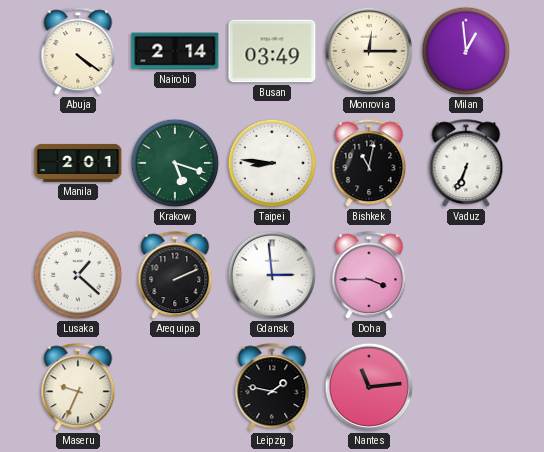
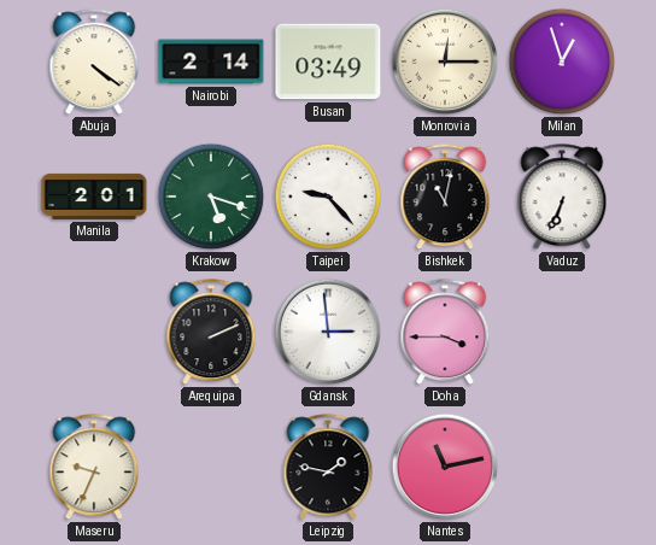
Milan: 12:59 -> 12:57 (562, 61)
Taipei: 8:46 -> 9:23 (328, 197)
Lusaka: 1:22 -> none (78, 275)
Nantes: 11:14 -> 11:13 (445, 467)
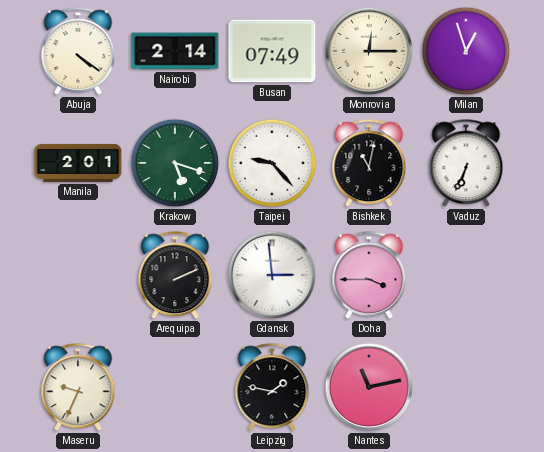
Busan: 03:49 -> 07:49 (272, 51)
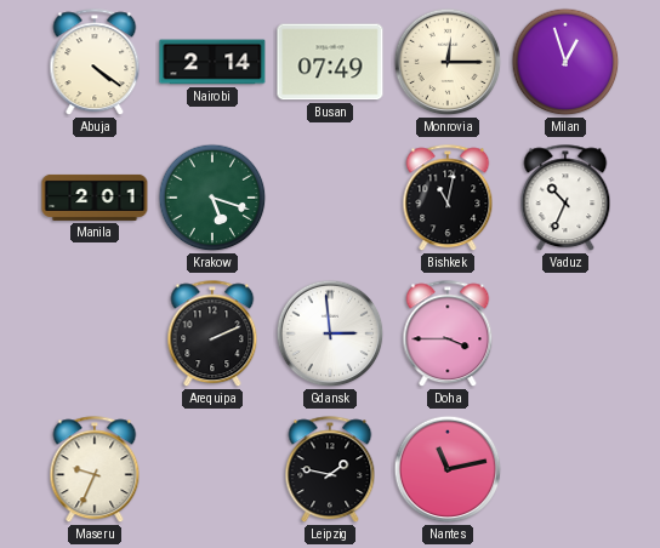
Taipei: 9:23 -> none (272, 163)
Vaduz: 6:34 -> 10:34 (565, 199)
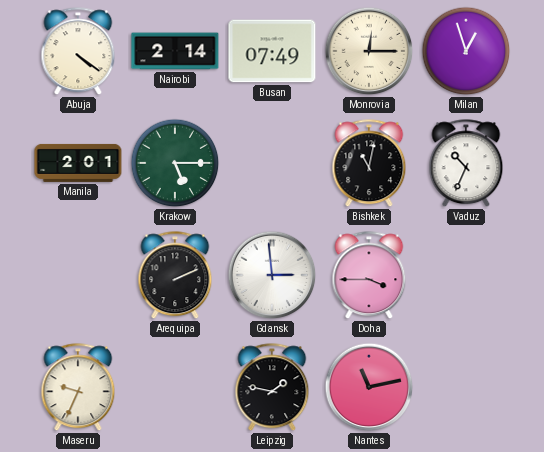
Krakow: 5:18 -> 5:15 (175, 163)
